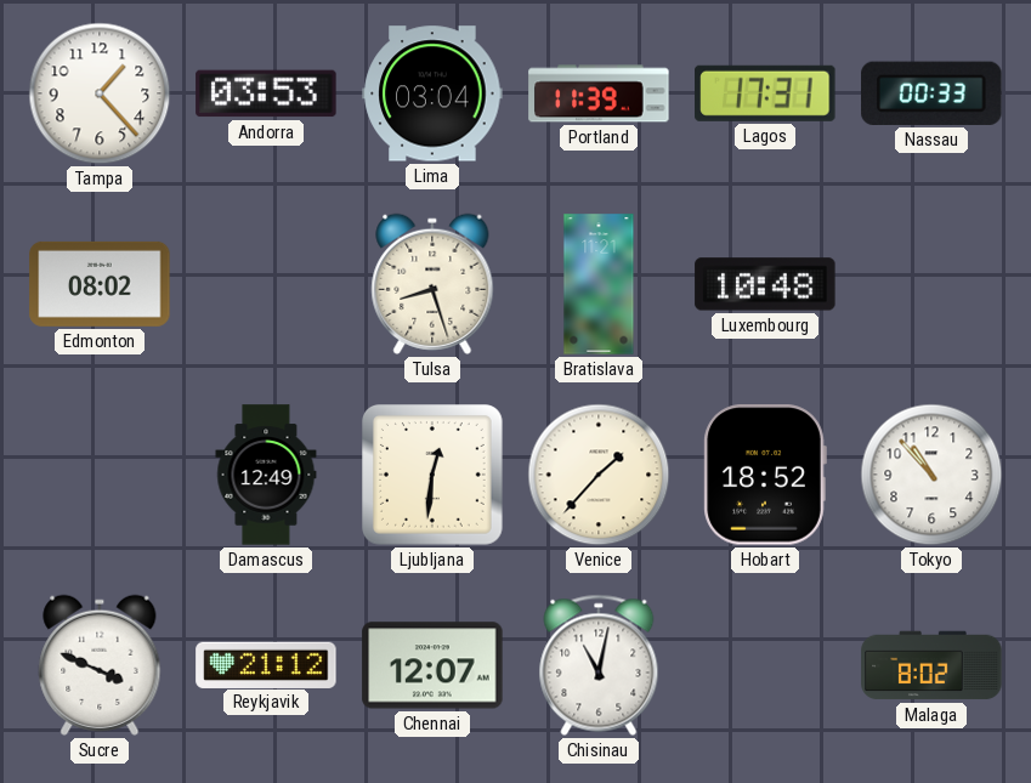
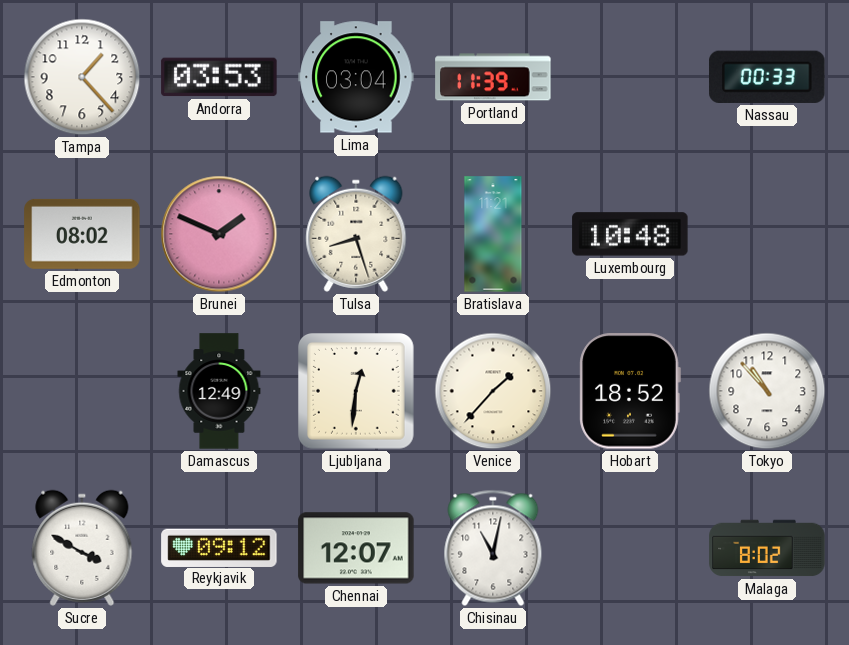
Lagos: 17:31 -> none (765, 93)
Brunei: none -> 1:49 (219, 234)
Sucre: 3:49 -> 3:50 (82, 548)
Reykjavik: 21:12 -> 09:12 (219, 547)
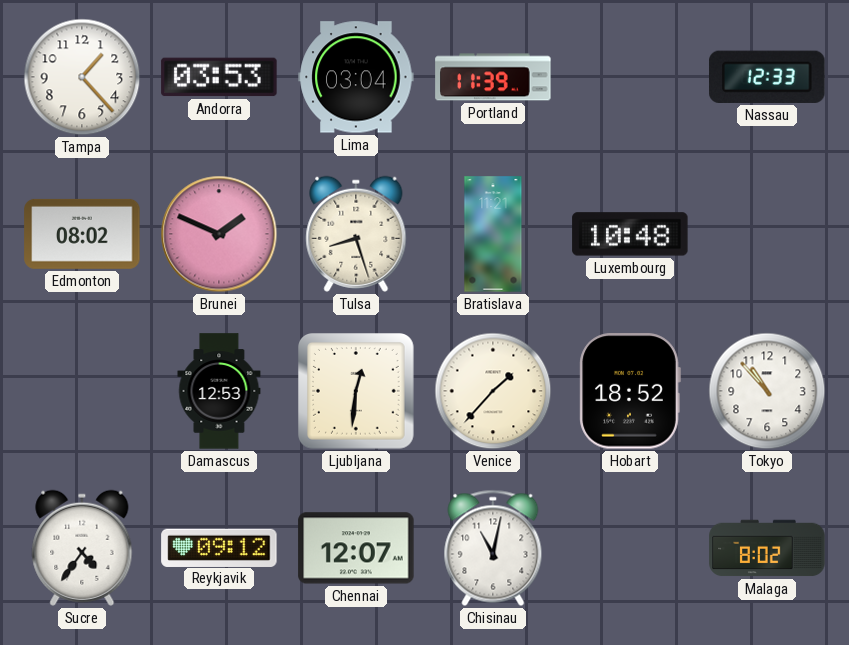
Nassau: 00:33 -> 12:33 (767, 77)
Damascus: 12:49 -> 12:53 (219, 391)
Sucre: 3:50 -> 4:36 (82, 548)
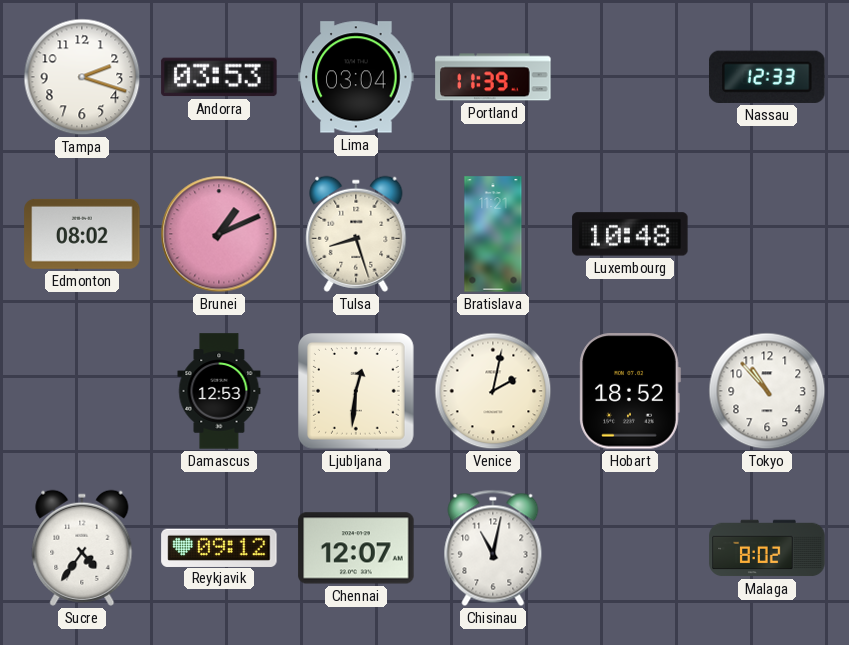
Tampa: 1:23 -> 2:18 (82, 77)
Brunei: 1:49 -> 1:11 (219, 234)
Venice: 1:37 -> 2:02 (493, 391)
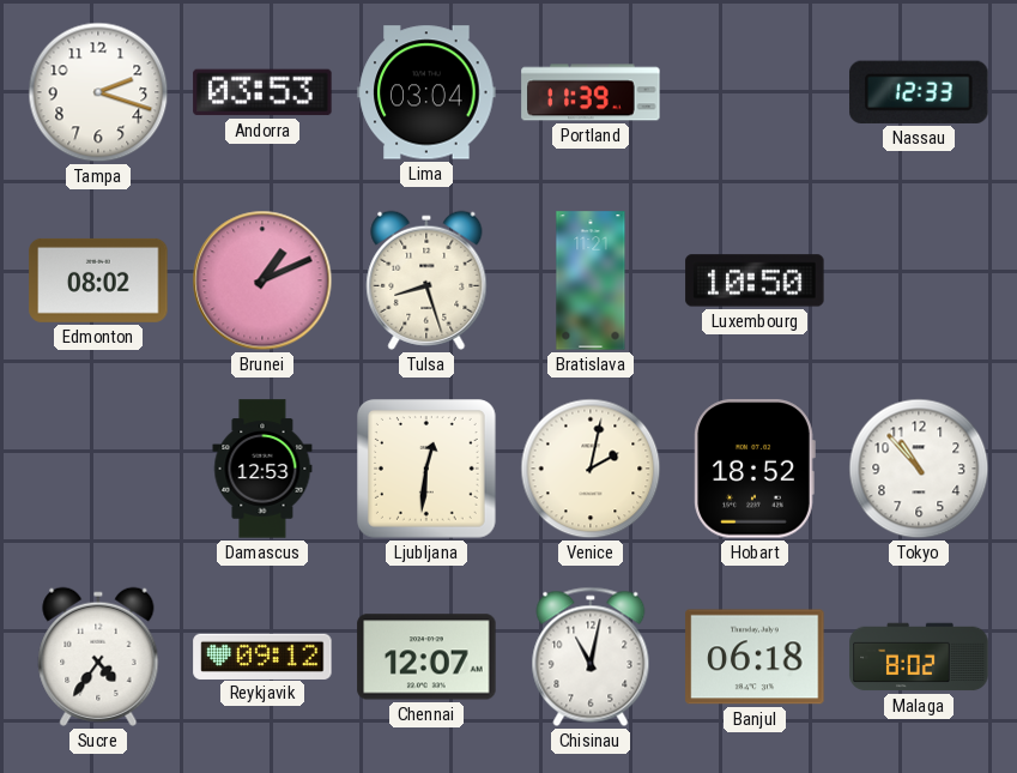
Luxembourg: 10:48 -> 10:50 (755, 280)
Banjul: none -> 06:18 (755, 657)
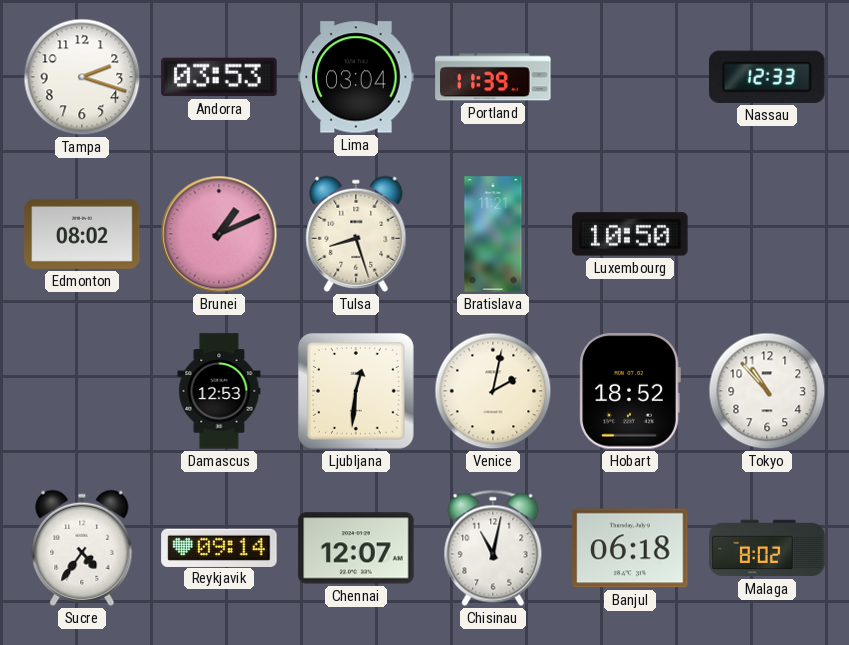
Reykjavik: 09:12 -> 09:14 (219, 547)
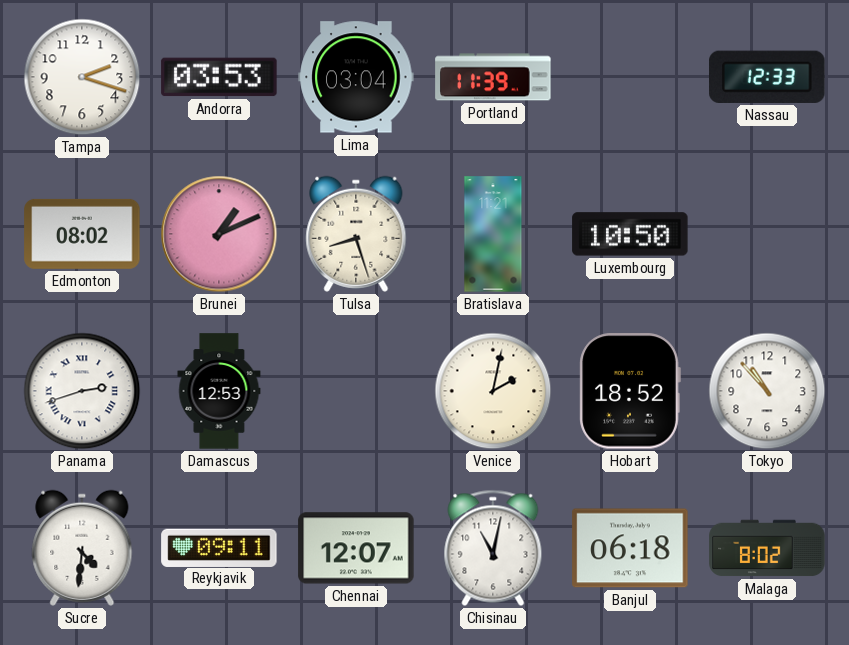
Panama: none -> 2:42 (82, 391)
Ljubljana: 12:31 -> none (357, 392)
Sucre: 4:36 -> 4:31 (82, 548)
Reykjavik: 09:14 -> 09:11 (219, 547)
